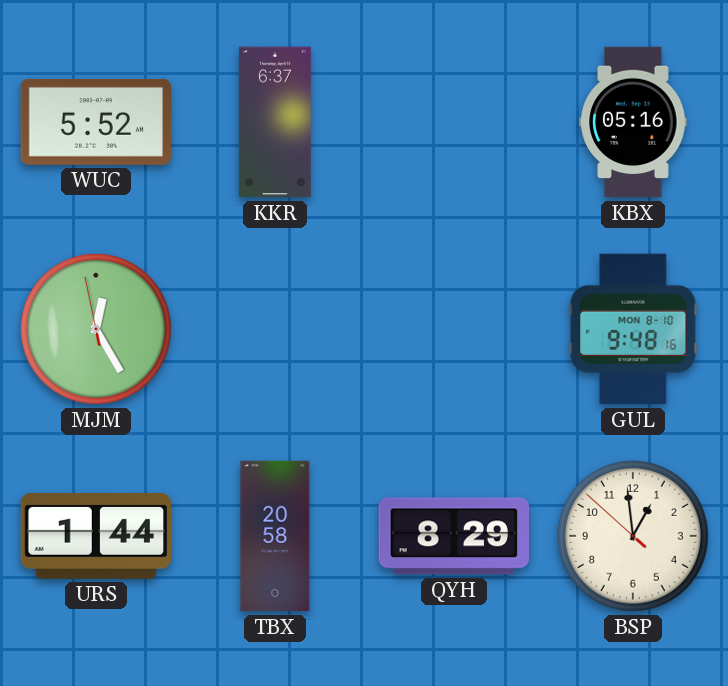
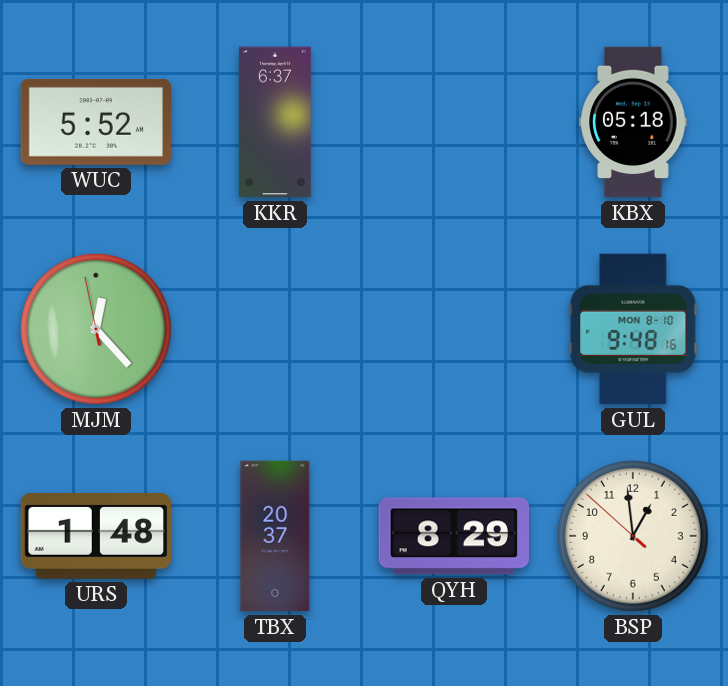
KBX: 05:16 -> 05:18 (633, 122)
MJM: 12:24 -> 12:22 (96, 329)
URS: 1:44 -> 1:48 (96, 536)
TBX: 20:58 -> 20:37 (275, 536)
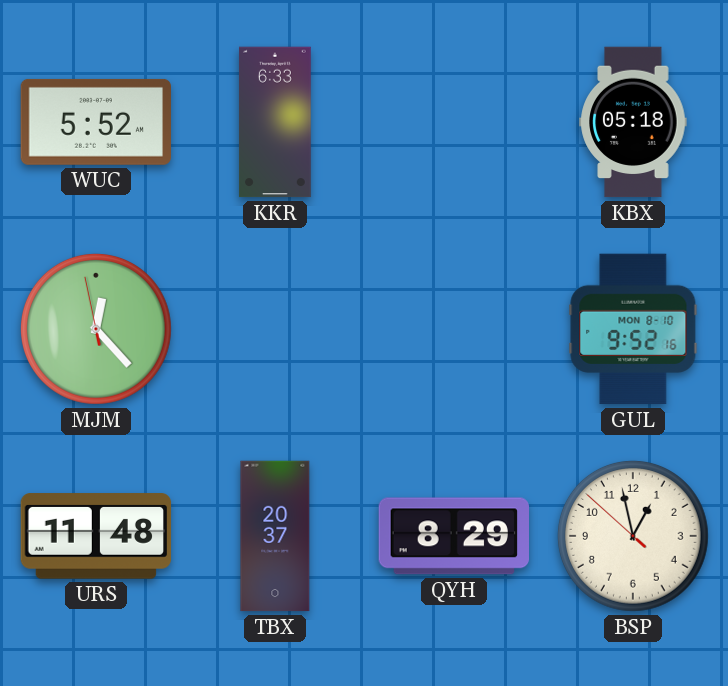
KKR: 6:37 -> 6:33 (275, 122)
GUL: 9:48 -> 9:52 (633, 329)
URS: 1:48 -> 11:48 (96, 536)
BSP: 12:58 -> 12:57 (633, 536)
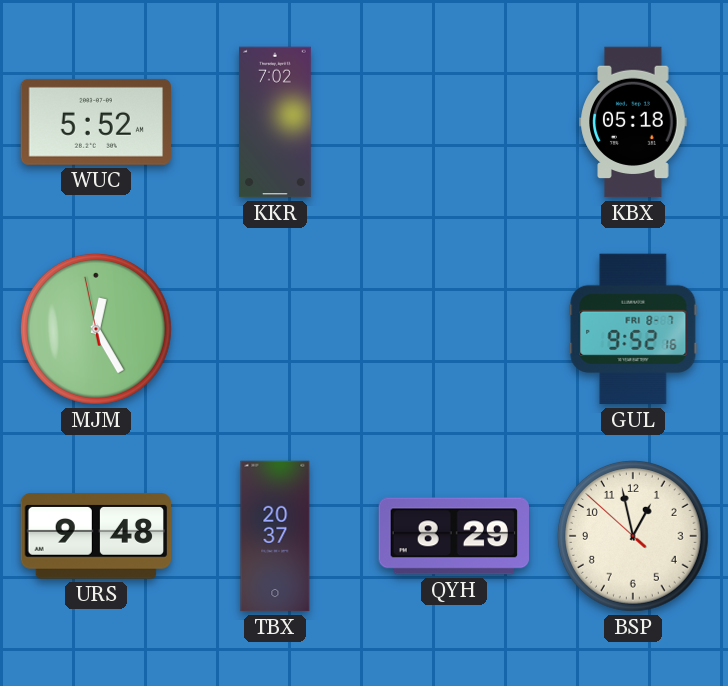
KKR: 6:33 -> 7:02 (275, 122)
MJM: 12:22 -> 12:24 (96, 329)
GUL date: MON 8-10 -> FRI 8-7 (633, 329)
URS: 11:48 -> 9:48 (96, 536)
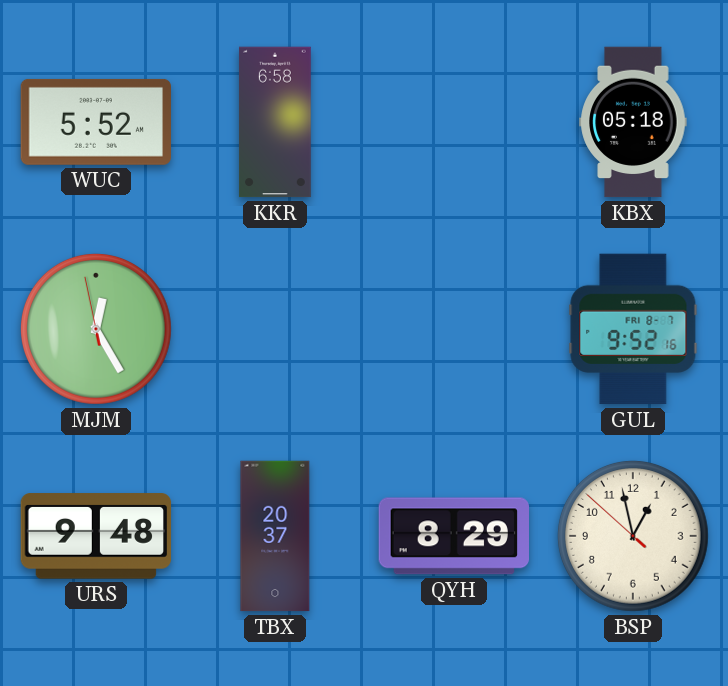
KKR: 7:02 -> 6:58 (275, 122)
